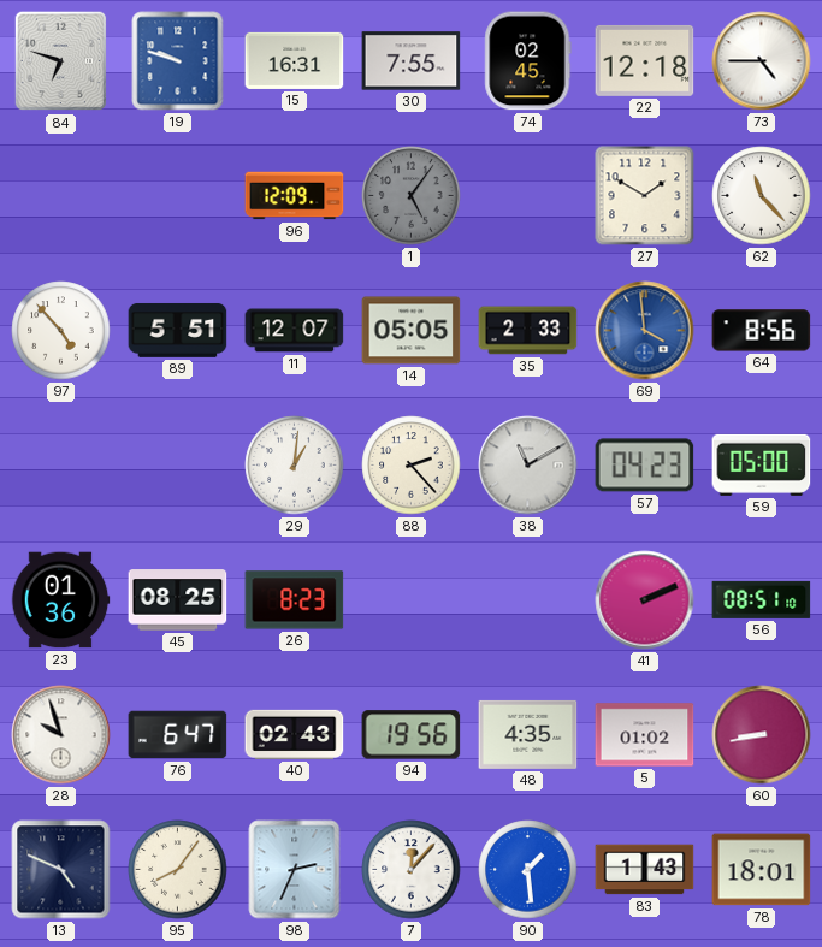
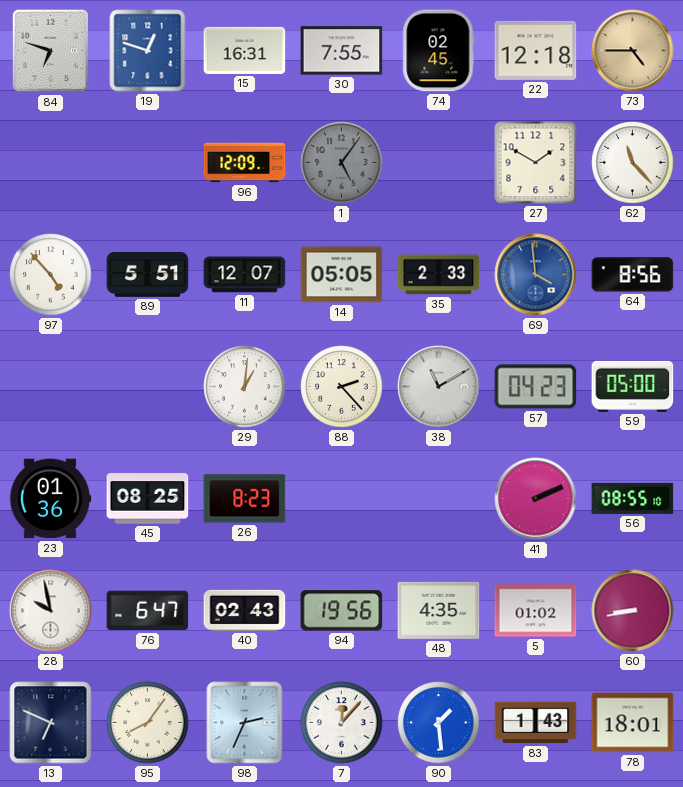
19: 9:48 -> 12:48 (148, 51)
73 dial: white -> champagne (633, 51)
56: 08:51 -> 08:55 (633, 498)
28: 9:57 -> 9:58 (51, 611)
13: 4:49 -> 6:49 (51, 723)
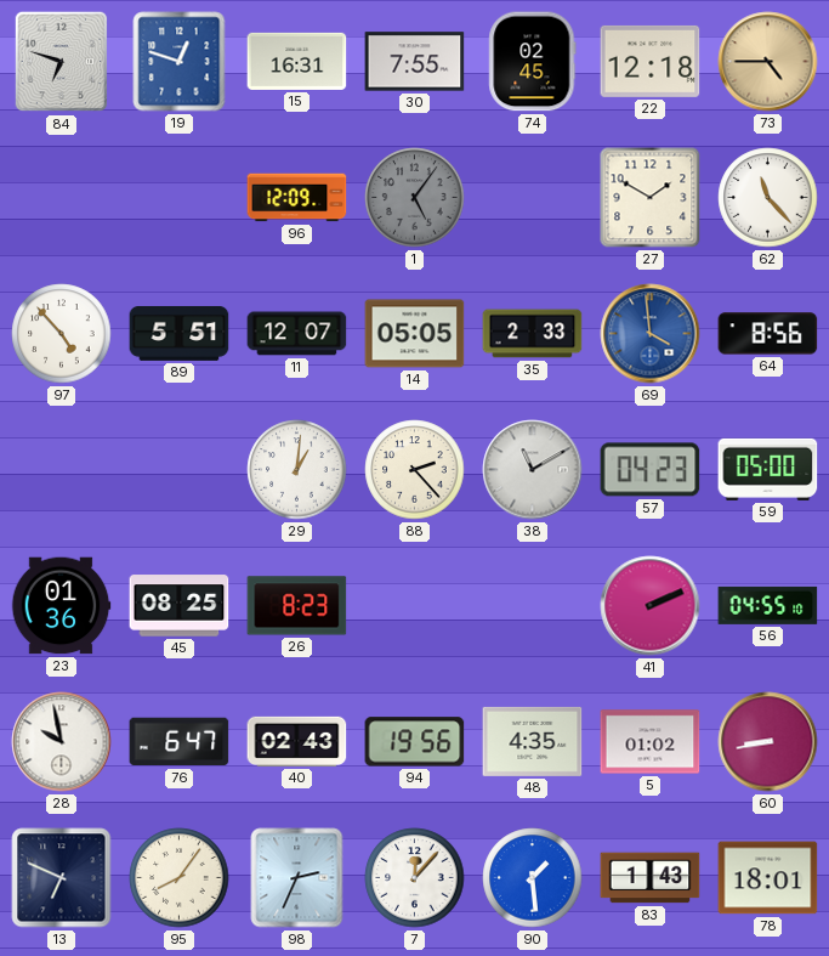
56: 08:55 -> 04:55 (768, 605)
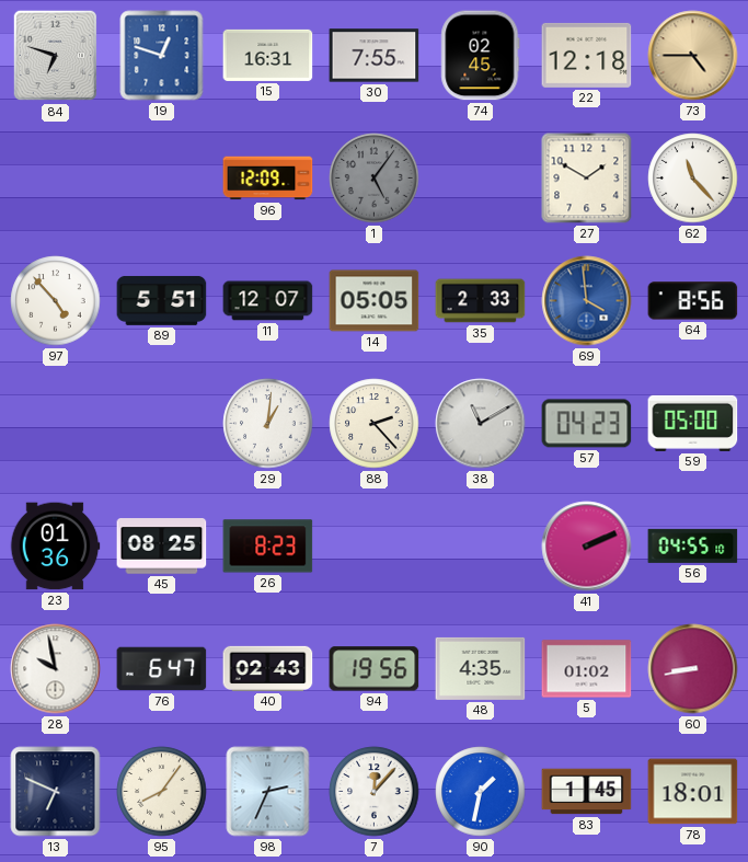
90: 1:29 -> 1:32 (481, 792)
83: 1:43 -> 1:45 (587, 792)
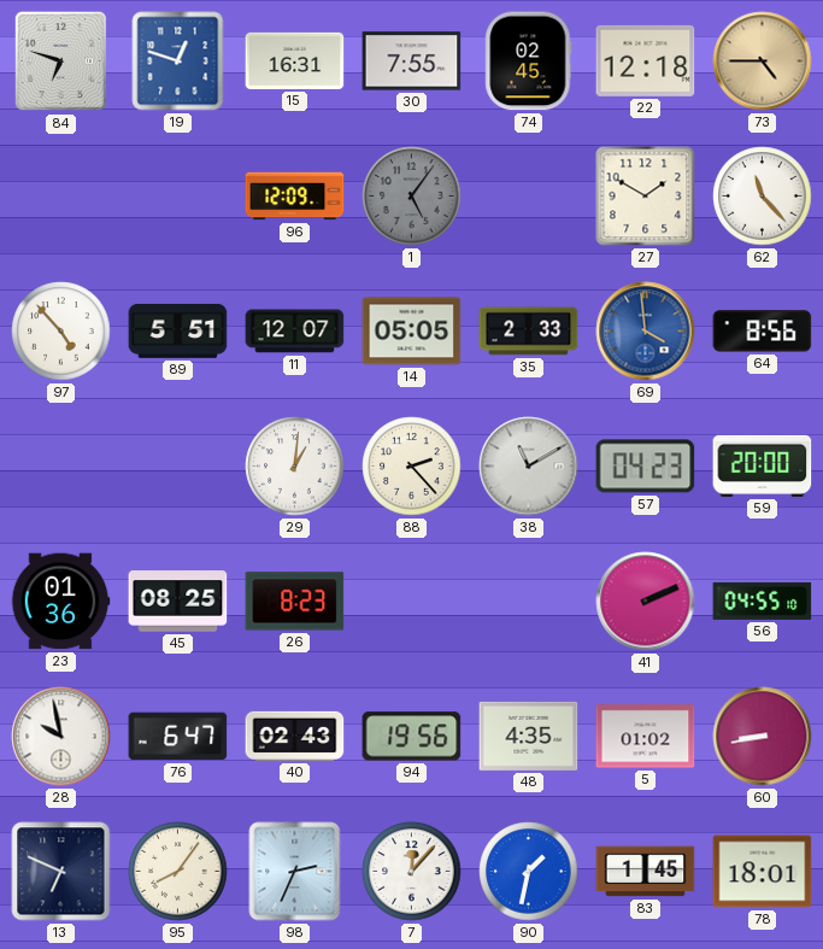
59: 05:00 -> 20:00 (763, 465)
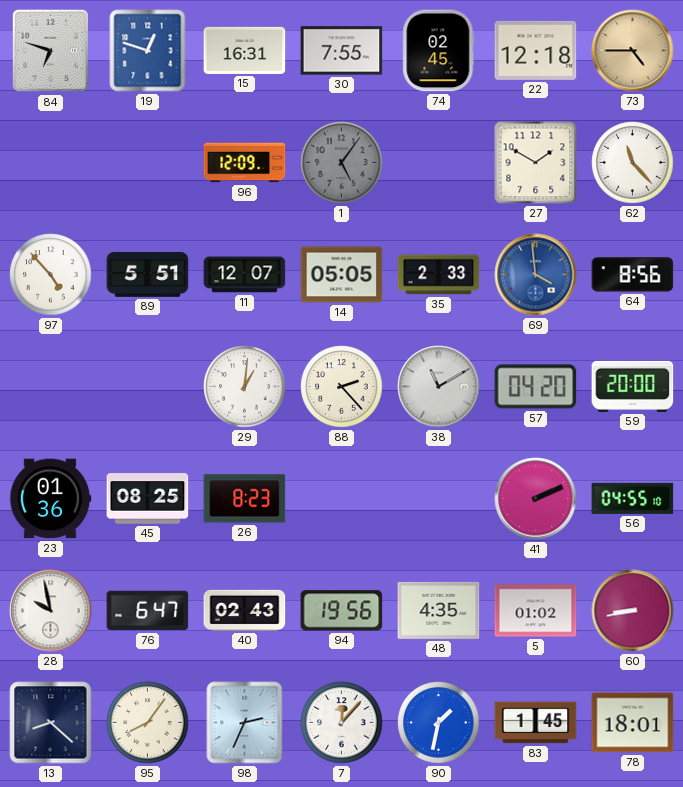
57: 04:23 -> 04:20 (536, 387)
13: 6:49 -> 8:22 (51, 723)
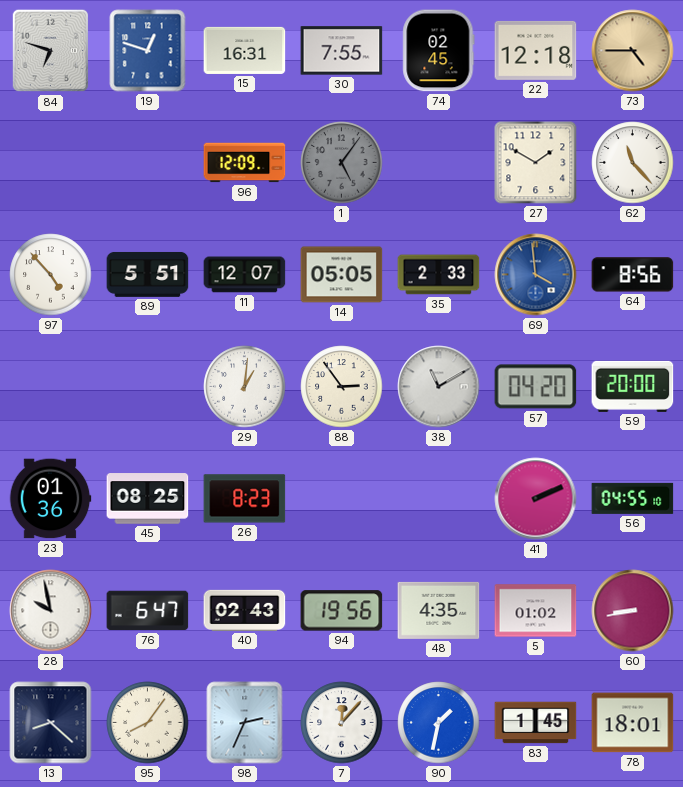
88: 2:23 -> 2:54 (342, 387)
